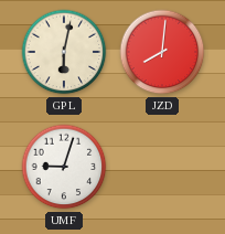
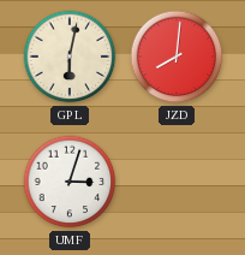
UMF: 9:03 -> 3:03 (70, 182)
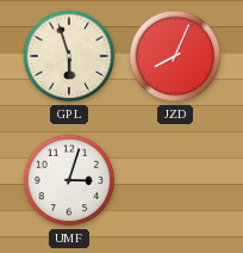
GPL: 6:02 -> 5:57 (69, 56)
JZD: 8:01 -> 8:04 (175, 56)
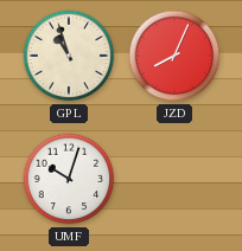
GPL: 5:57 -> 10:57 (69, 56)
UMF: 3:03 -> 10:03 (69, 179)
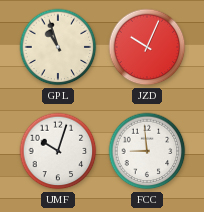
JZD: 8:04 -> 10:04 (147, 47)
FCC: none -> 8:59 (147, 151)
